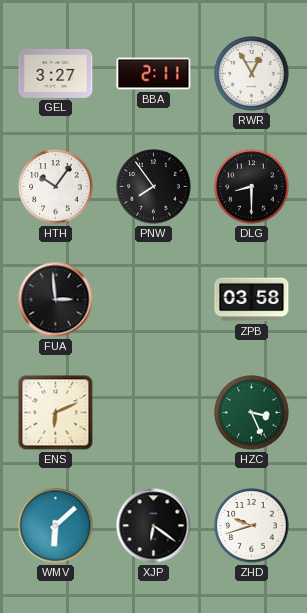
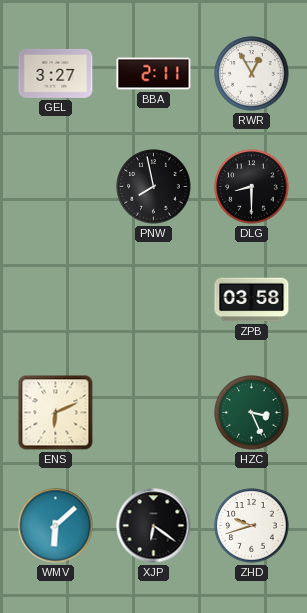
HTH: 10:06 -> none (56, 187)
PNW: 7:54 -> 7:58 (154, 187)
FUA: 2:59 -> none (56, 300)
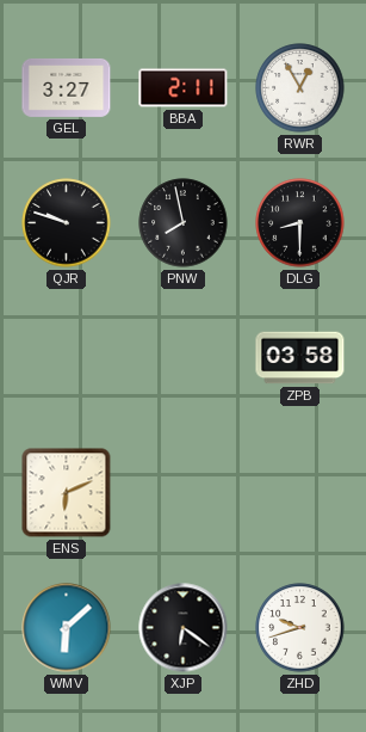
QJR: none -> 9:48 (67, 223)
HZC: 3:26 -> none (252, 413)
